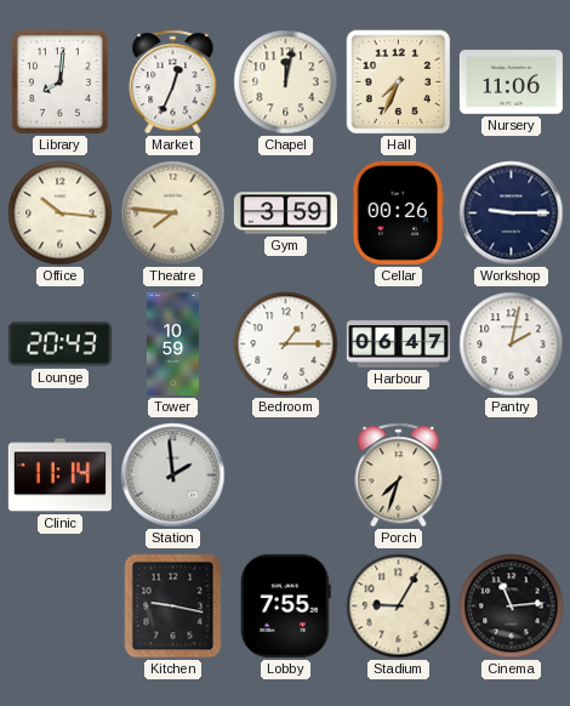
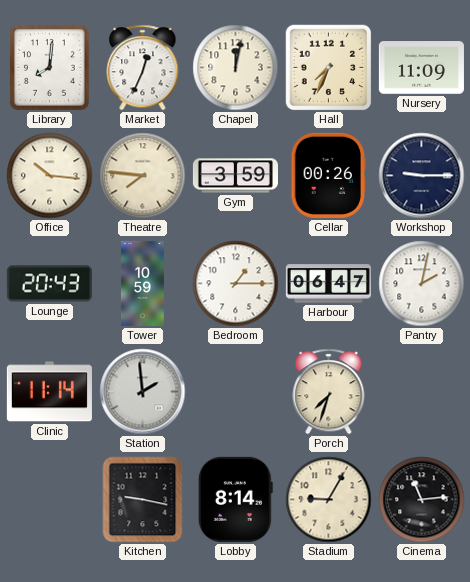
Nursery: 11:06 -> 11:09 (421, 68)
Lobby: 7:55 -> 8:14 (235, 499)
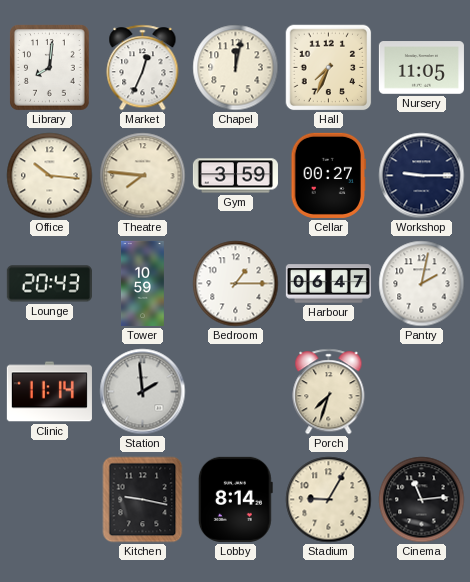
Nursery: 11:09 -> 11:05 (421, 68)
Cellar: 00:26 -> 00:27 (328, 175)
